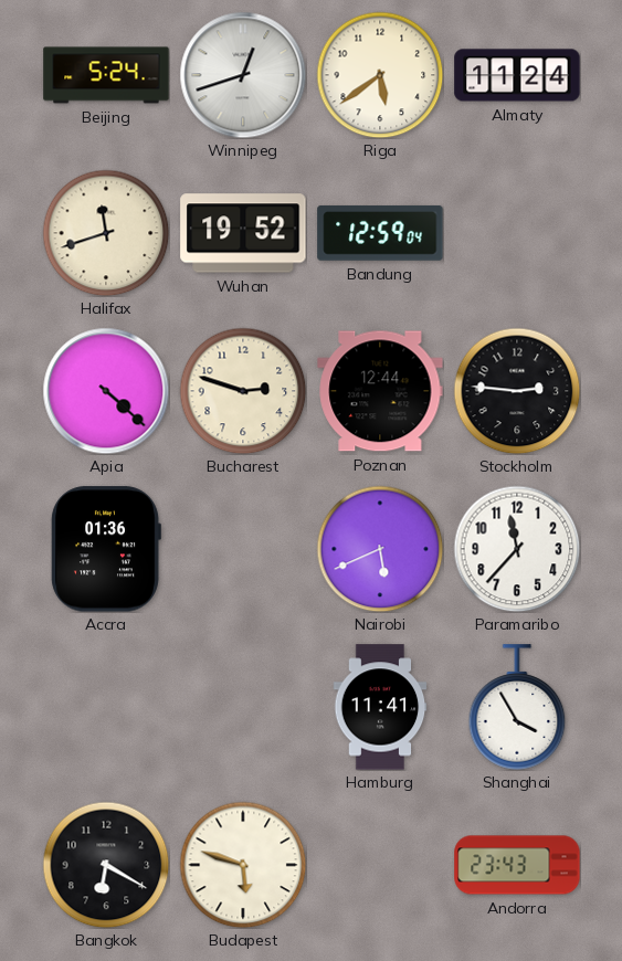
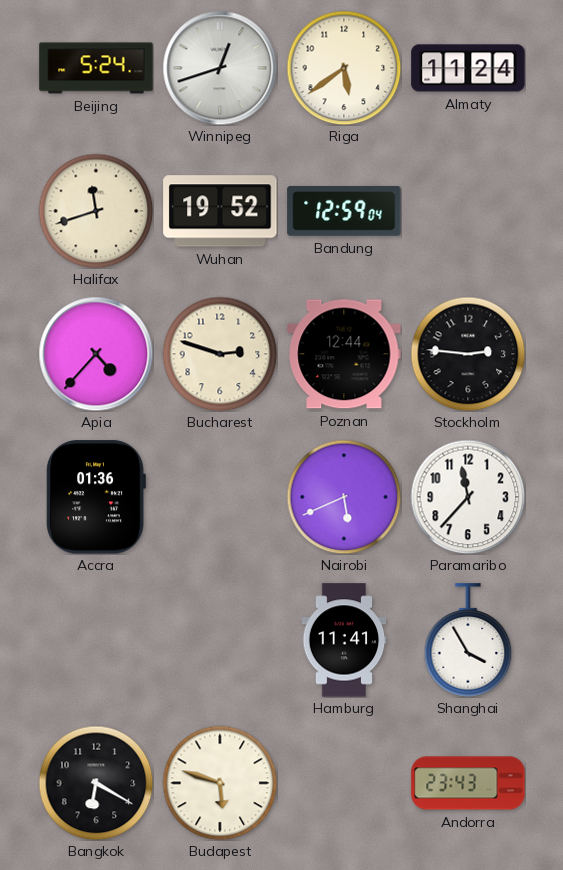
Apia: 4:22 -> 4:37 (96, 354)
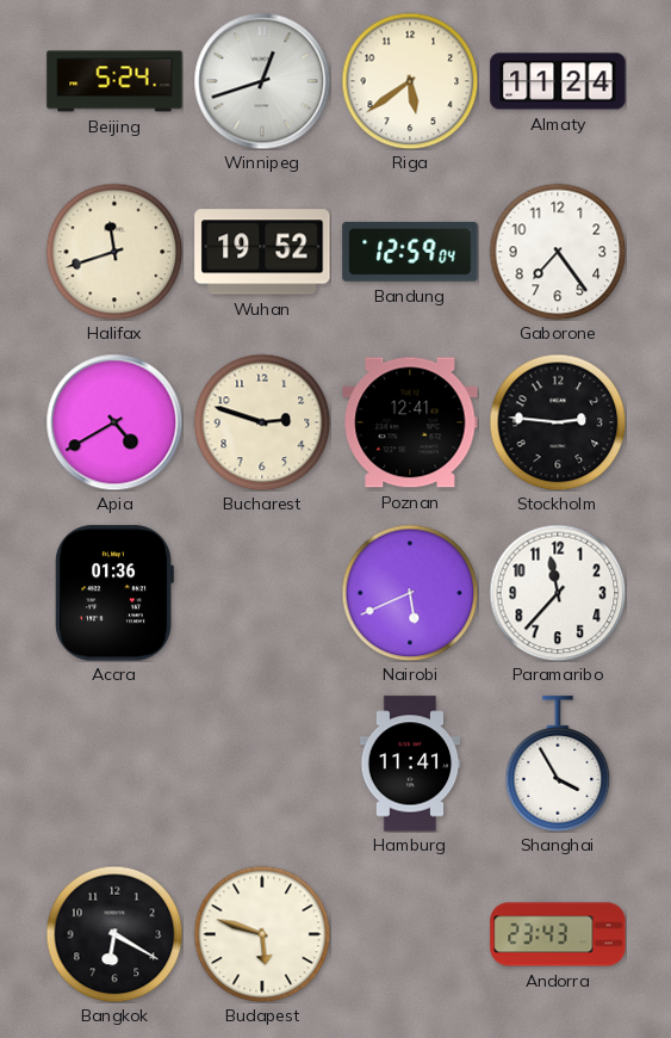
Gaborone: none -> 7:24 (558, 252)
Apia: 4:37 -> 4:40 (114, 422)
Poznan: 12:44 -> 12:41 (410, 422)
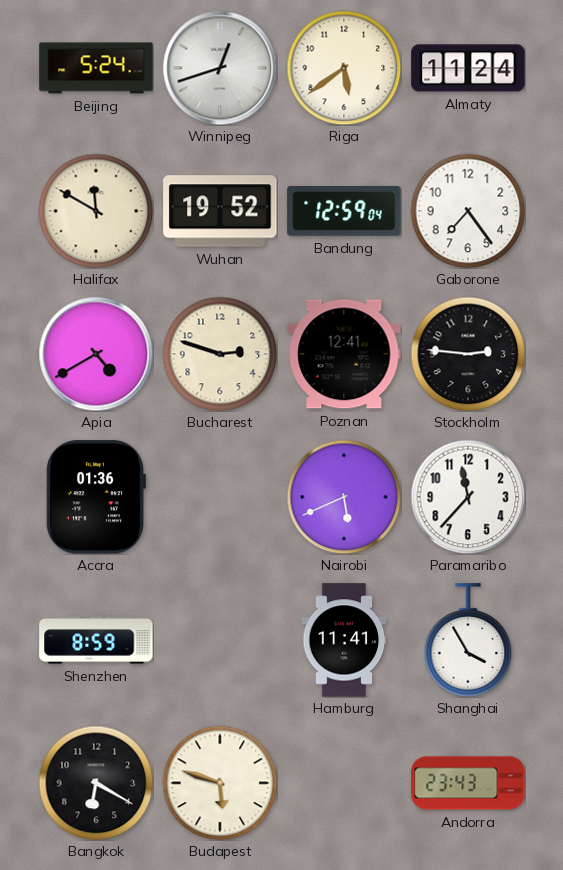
Halifax: 11:42 -> 11:50 (96, 211)
Shenzhen: none -> 8:59 (96, 640)
